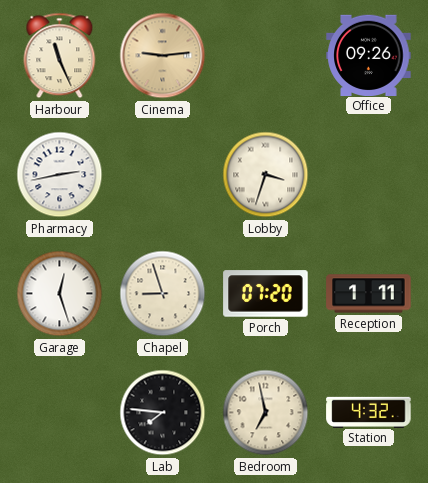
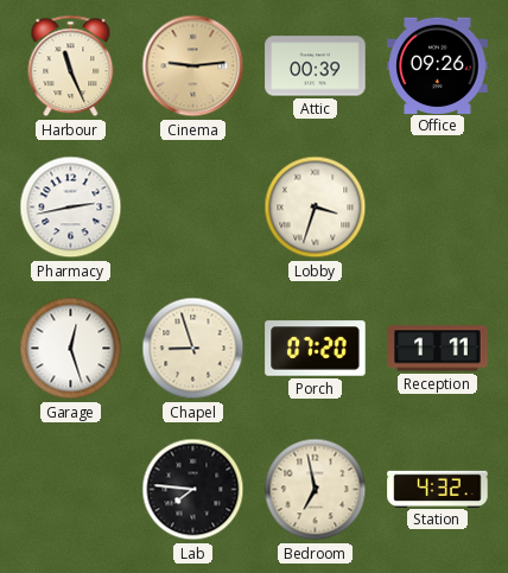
Attic: none -> 00:39 (316, 66)
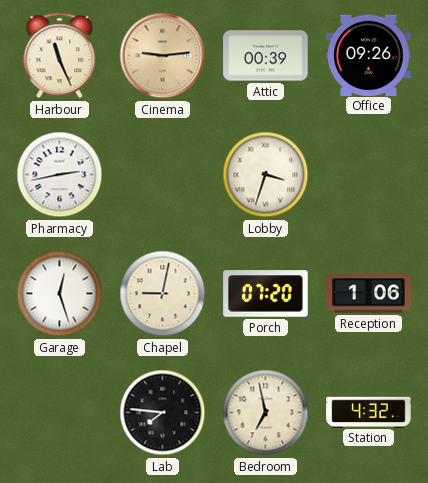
Chapel: 8:57 -> 9:02 (163, 294)
Reception: 1:11 -> 1:06 (369, 294)
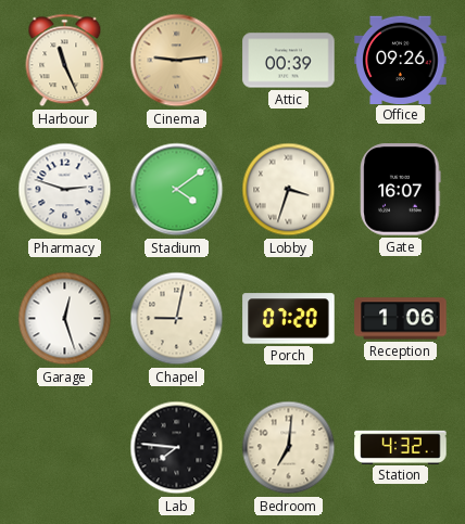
Pharmacy: 2:43 -> 2:48 (65, 190)
Stadium: none -> 4:09 (177, 190)
Gate: none -> 16:07 (401, 190)
Bedroom: 6:58 -> 7:01 (289, 448)
